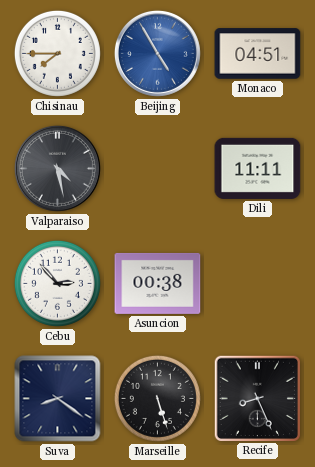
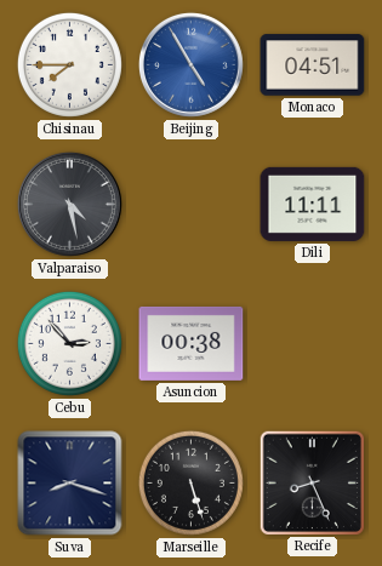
Suva: 8:21 -> 8:18 (70, 484)
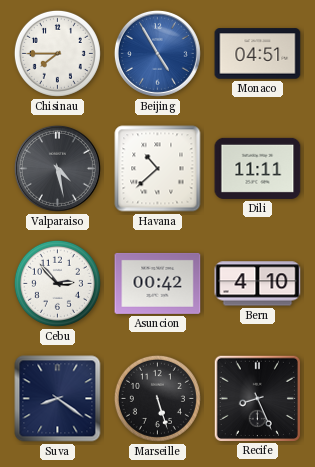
Havana: none -> 10:38 (158, 169)
Asuncion: 00:38 -> 00:42 (158, 283)
Bern: none -> 4:10 (258, 284)
Suva: 8:18 -> 8:21 (58, 399)
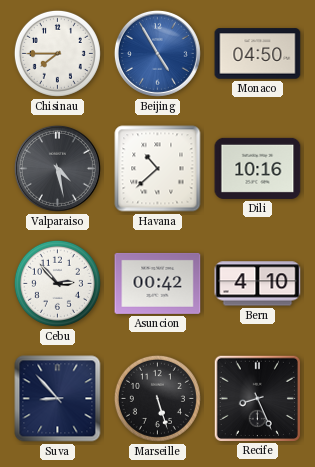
Monaco: 04:51 -> 04:50 (258, 54)
Dili: 11:11 -> 10:16 (258, 168)
Suva: 8:21 -> 8:53 (58, 399)
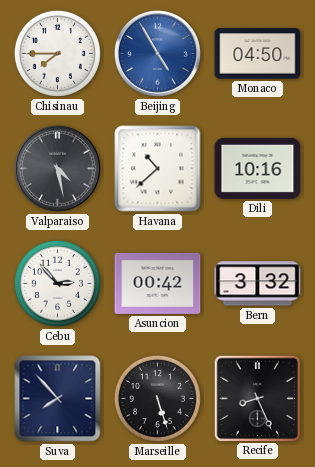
Bern: 4:10 -> 3:32 (258, 284)
Suva: 8:53 -> 7:53 (58, 399)
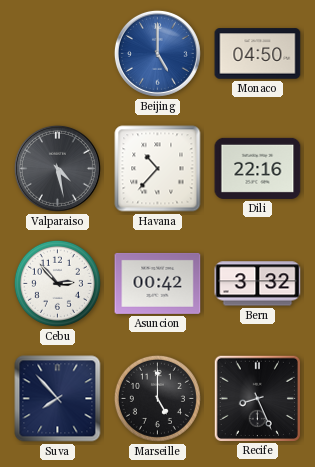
Chisinau: 7:45 -> none (57, 53)
Beijing: 4:55 -> 5:00 (157, 53)
Havana: 10:38 -> 10:37 (158, 169)
Dili: 10:16 -> 22:16 (258, 168)
Marseille: 5:27 -> 5:00 (157, 398)
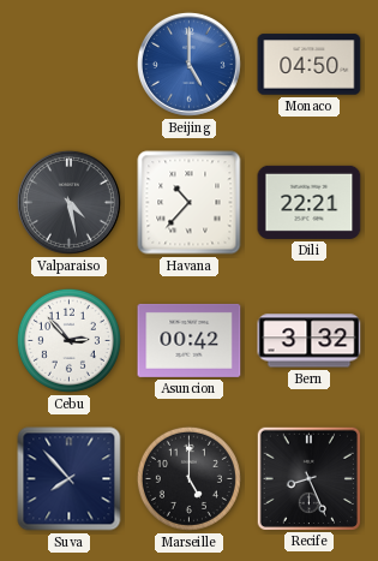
Dili: 22:16 -> 22:21 (310, 202)
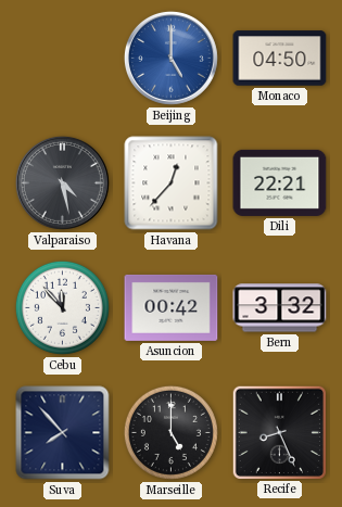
Havana: 10:37 -> 12:37 (172, 183)
Cebu: 2:53 -> 11:53 (62, 307)
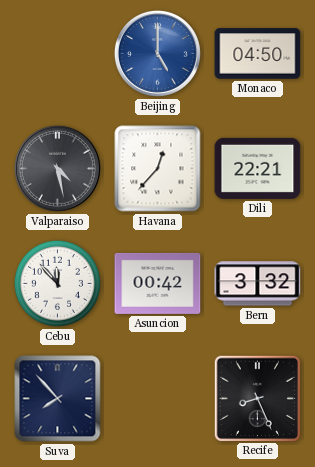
Marseille: 5:00 -> none (170, 432)
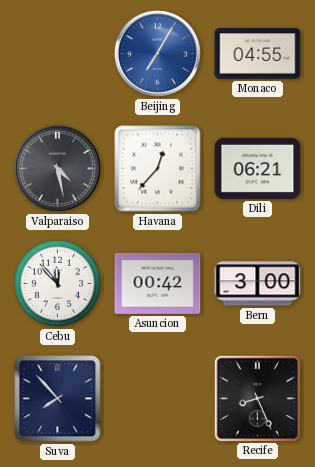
Beijing: 5:00 -> 7:05 (157, 53)
Monaco: 04:50 -> 04:55 (258, 54)
Dili: 22:21 -> 06:21 (258, 168)
Bern: 3:32 -> 3:00 (258, 284)
